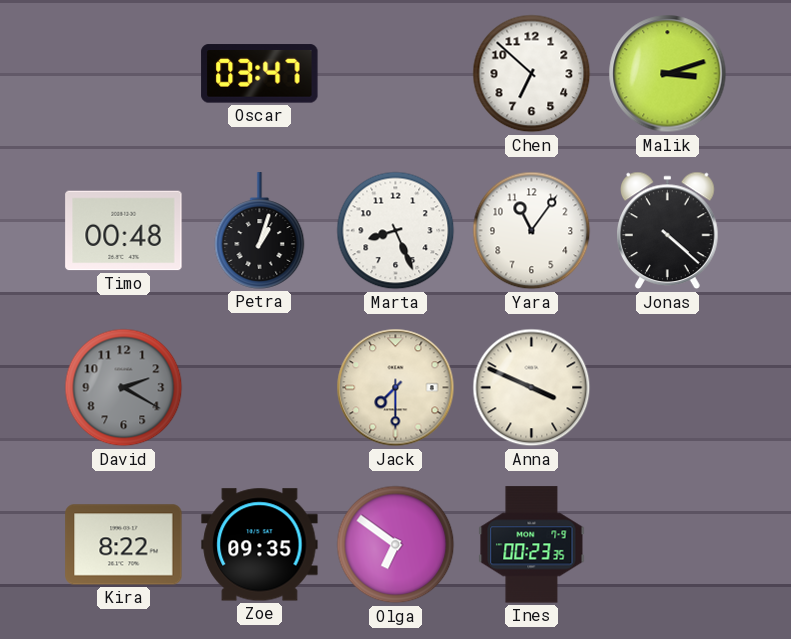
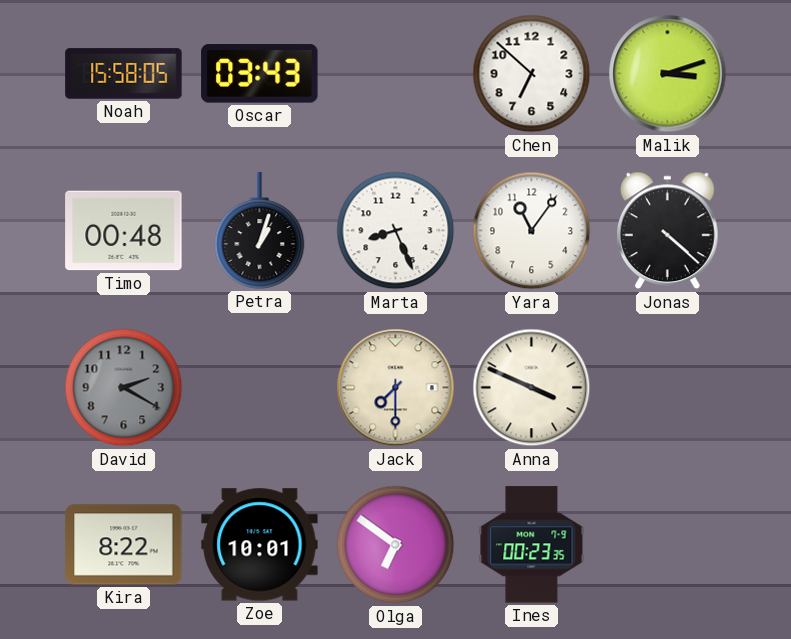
Noah: none -> 15:58 (124, 74)
Oscar: 03:47 -> 03:43 (260, 74)
Zoe: 09:35 -> 10:01 (260, 545)
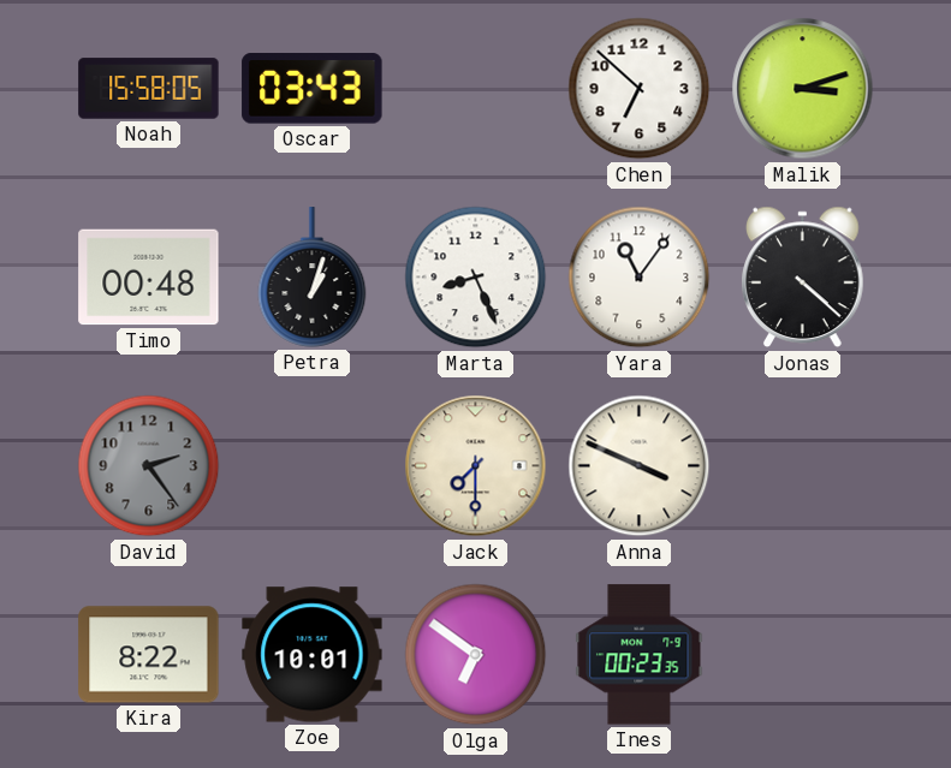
David: 2:20 -> 2:24 (149, 466)
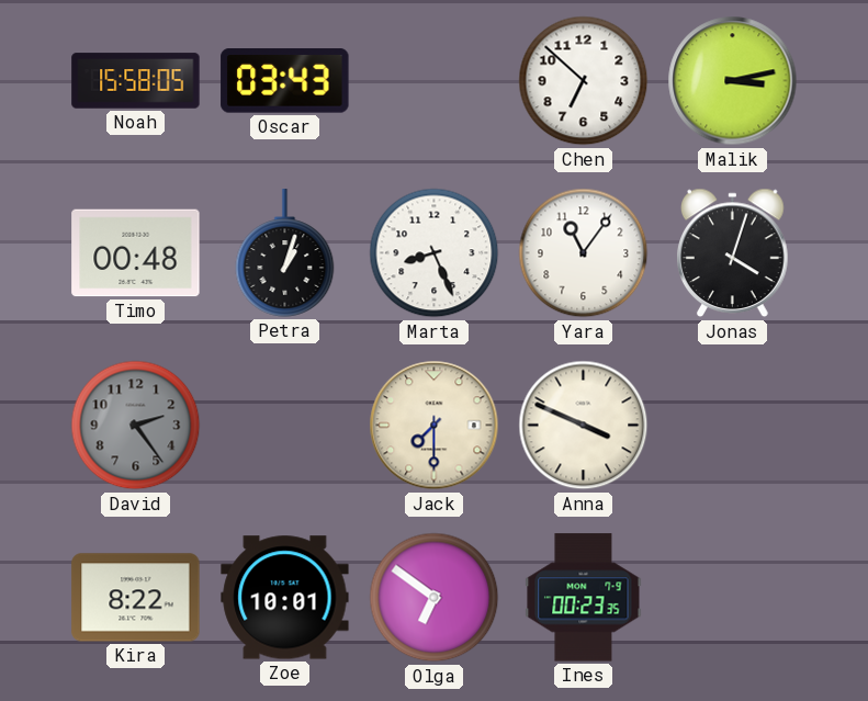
Malik: 3:12 -> 3:13 (733, 81)
Jonas: 4:22 -> 4:03 (733, 253)
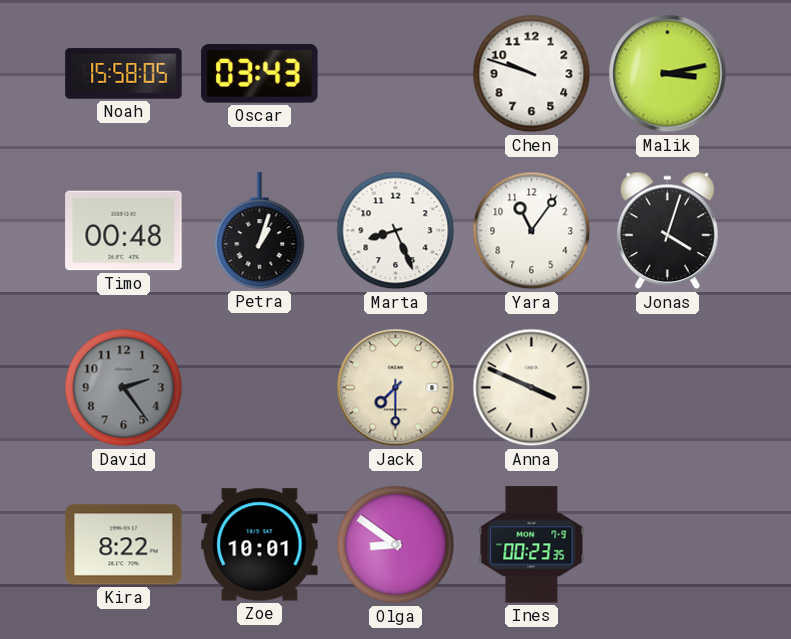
Chen: 6:52 -> 9:48 (532, 74)
Olga: 6:51 -> 8:51 (396, 545)
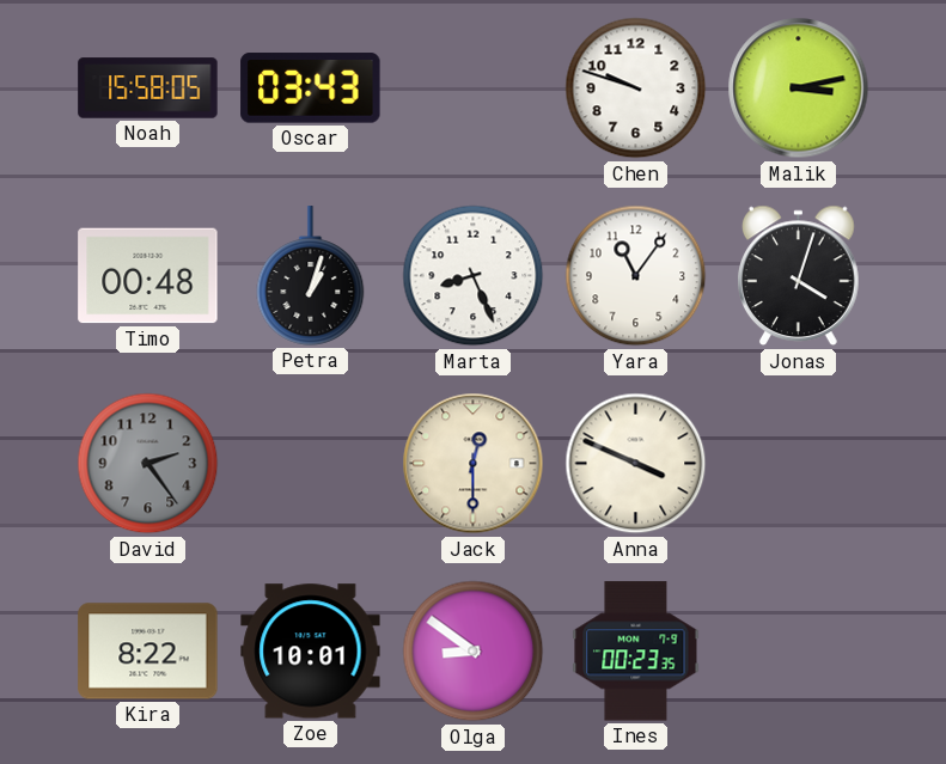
Jack: 7:30 -> 12:30 (474, 464)
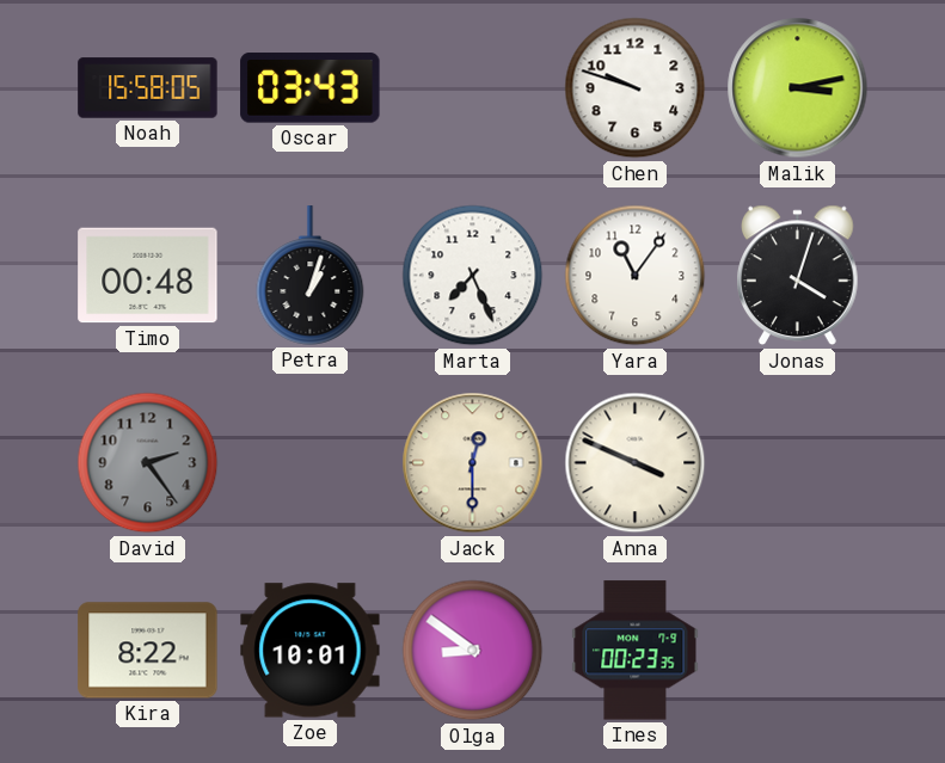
Marta: 8:26 -> 7:26 (473, 276)
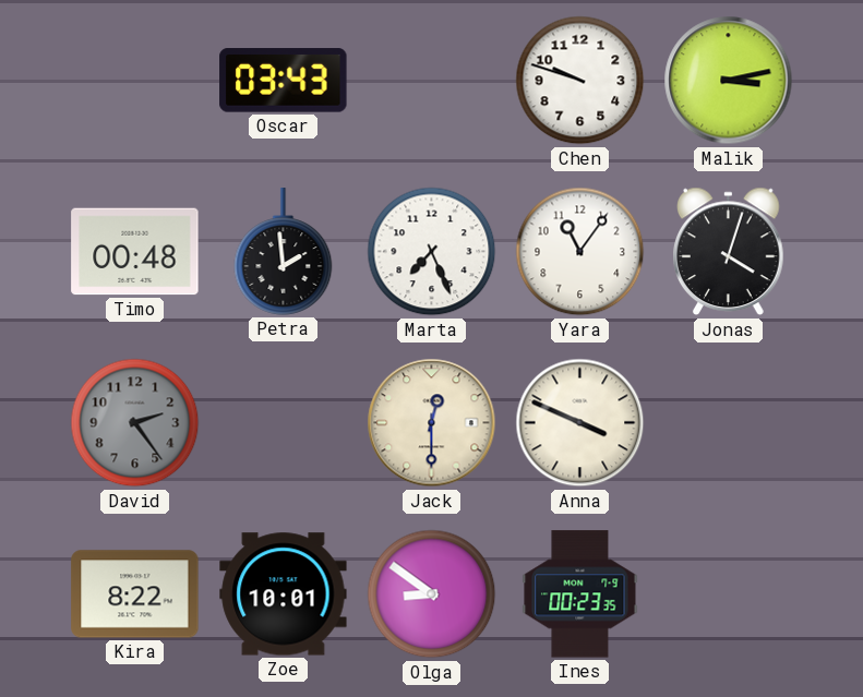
Noah: 15:58 -> none (148, 88)
Petra: 1:03 -> 1:59 (284, 252)
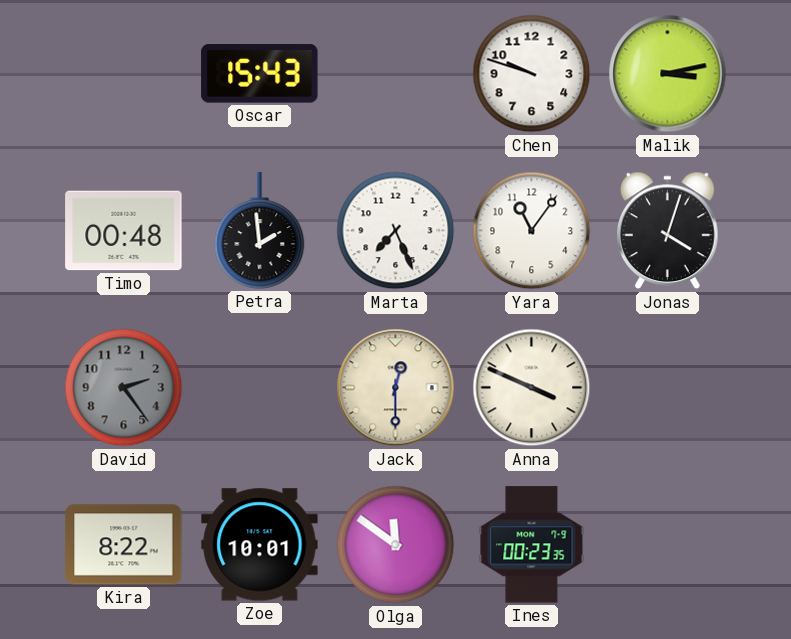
Oscar: 03:43 -> 15:43 (260, 74)
Olga: 8:51 -> 11:51 (396, 545)
